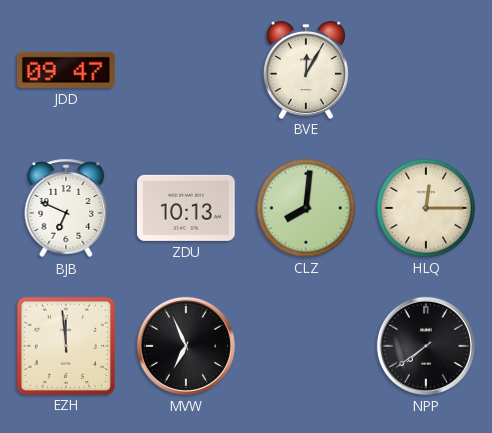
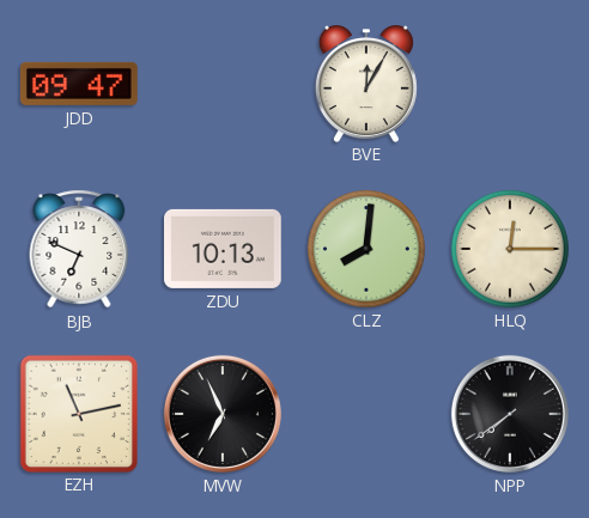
EZH: 11:59 -> 11:13 (78, 413)
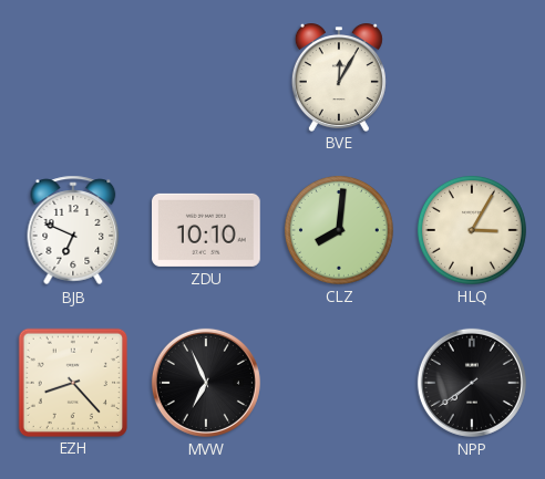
JDD: 09:47 -> none (79, 84)
ZDU: 10:13 -> 10:10 (207, 230)
HLQ: 12:15 -> 3:05 (472, 230)
EZH: 11:13 -> 8:23 (72, 382)
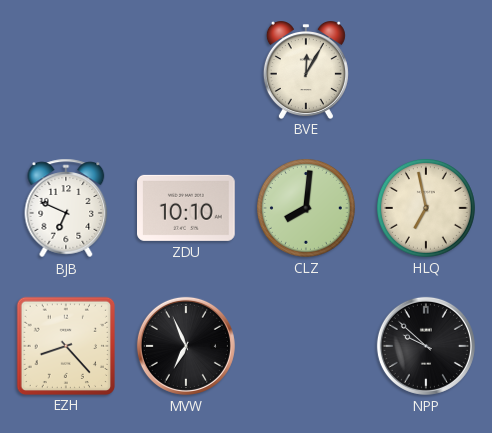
HLQ: 3:05 -> 6:58 (426, 208)
NPP: 7:39 -> 9:52 (426, 346)
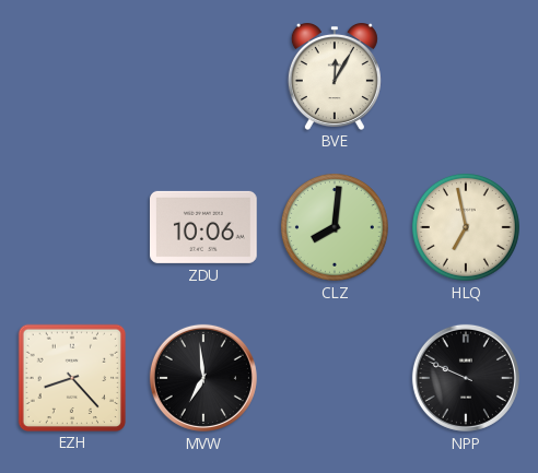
BJB: 6:49 -> none (66, 208)
ZDU: 10:10 -> 10:06 (204, 227)
MVW: 6:56 -> 6:59 (203, 378)
NPP: 9:52 -> 9:49 (466, 378)
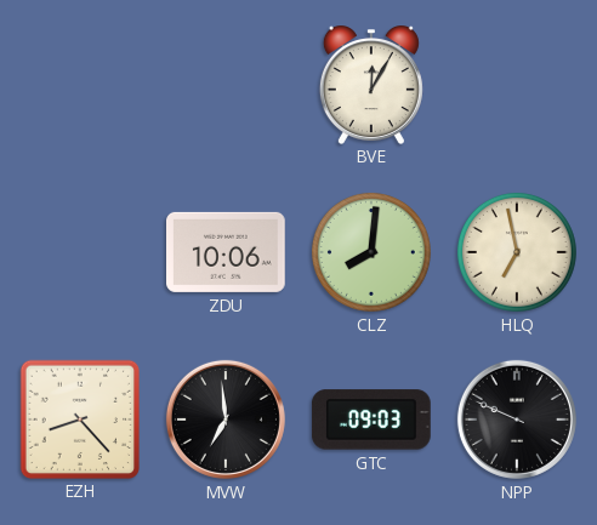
GTC: none -> 09:03 (371, 420)
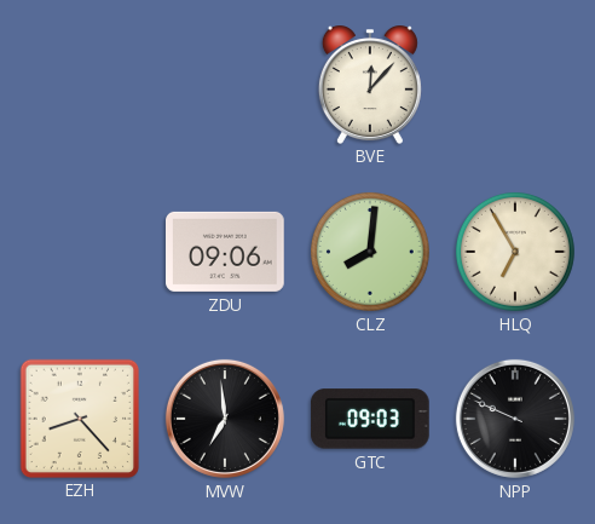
BVE: 12:05 -> 12:07 (370, 85)
ZDU: 10:06 -> 09:06 (226, 252)
HLQ: 6:58 -> 6:55 (515, 252)
